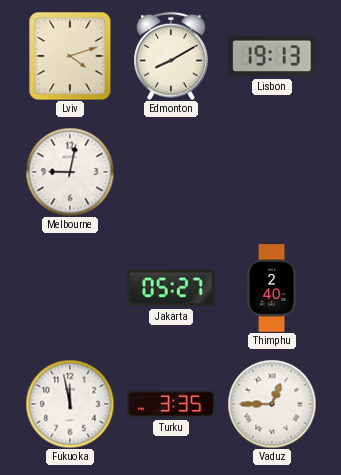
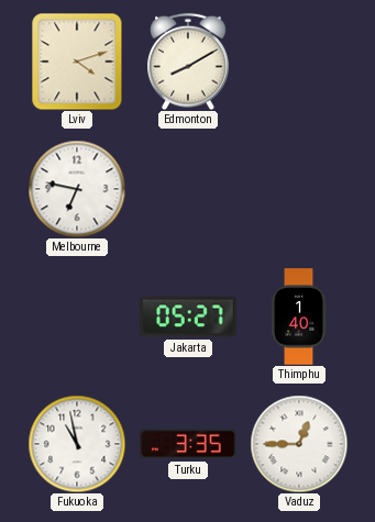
Lisbon: 19:13 -> none (272, 56)
Melbourne: 9:02 -> 6:47 (77, 189)
Thimphu: 2:40 -> 1:40 (299, 316)
Fukuoka: 11:58 -> 10:58 (77, 444)
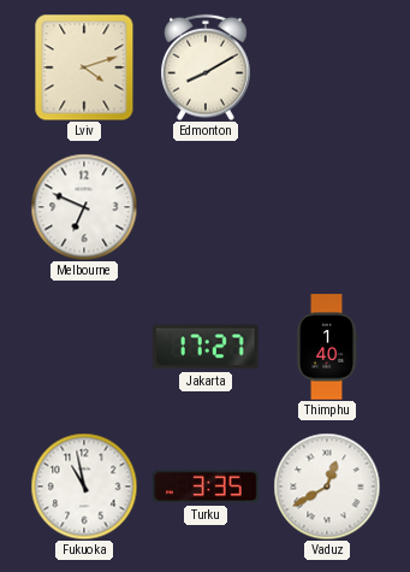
Melbourne: 6:47 -> 6:49 (84, 207)
Jakarta: 05:27 -> 17:27 (206, 347)
Vaduz: 12:45 -> 12:40 (327, 487)
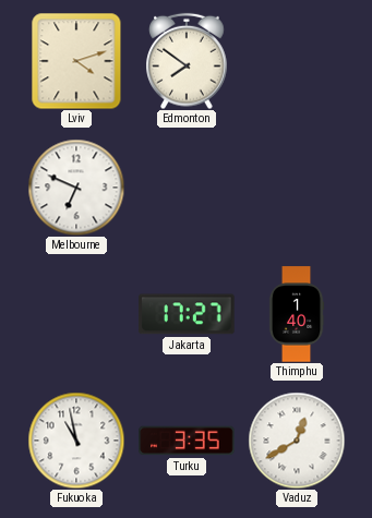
Edmonton: 8:10 -> 7:51 (187, 61)
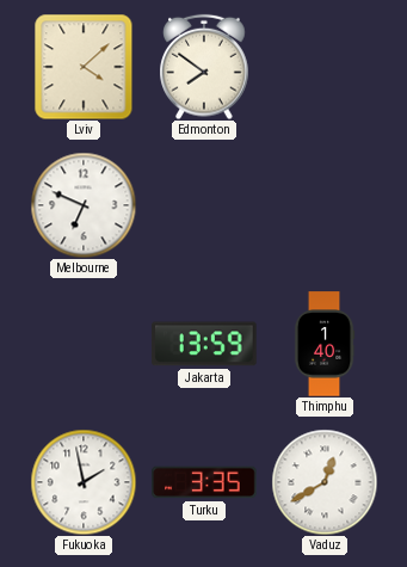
Lviv: 4:12 -> 4:08 (84, 67)
Jakarta: 17:27 -> 13:59 (204, 344)
Fukuoka: 10:58 -> 1:58 (84, 482)
